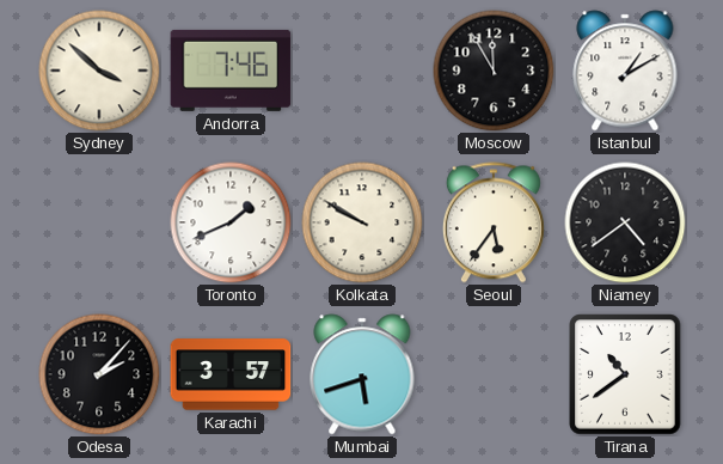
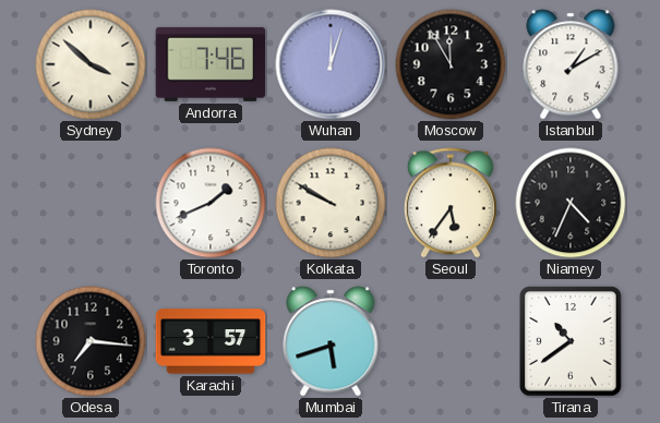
Wuhan: none -> 12:03 (331, 64)
Niamey: 4:39 -> 4:34 (571, 203)
Odesa: 2:07 -> 7:16 (91, 341)
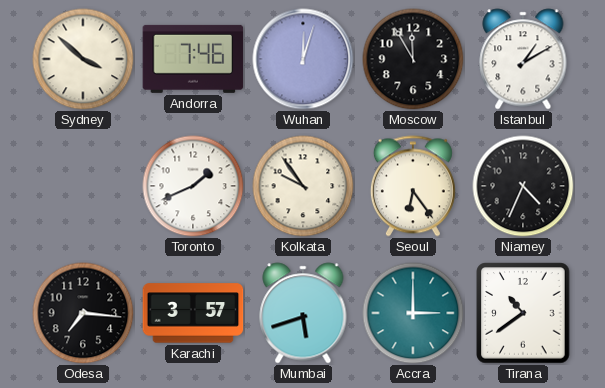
Kolkata: 9:50 -> 9:54 (303, 186)
Seoul: 5:36 -> 6:24 (413, 186)
Accra: none -> 3:00 (413, 313)
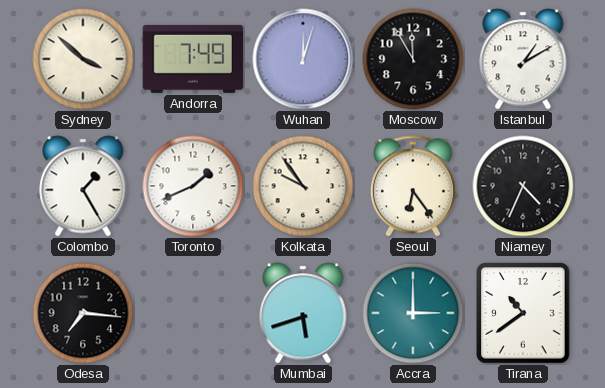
Andorra: 7:46 -> 7:49 (193, 59)
Colombo: none -> 1:25 (83, 186)
Karachi: 3:57 -> none (193, 313)
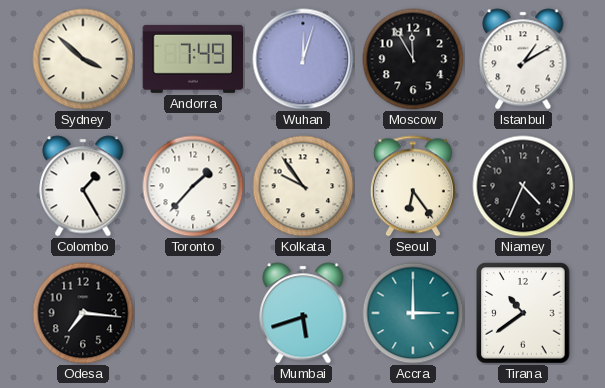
Toronto: 1:41 -> 1:37 (193, 186)
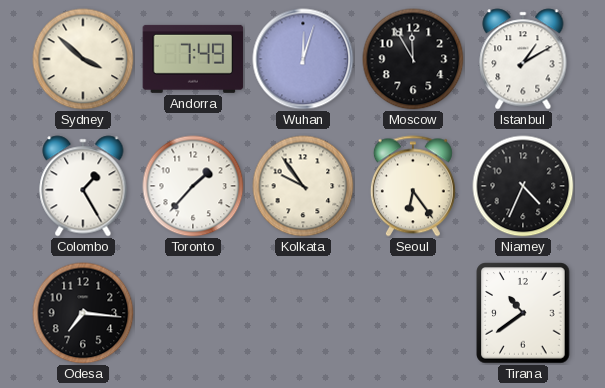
Mumbai: 5:42 -> none (303, 313)
Accra: 3:00 -> none (413, 313)
